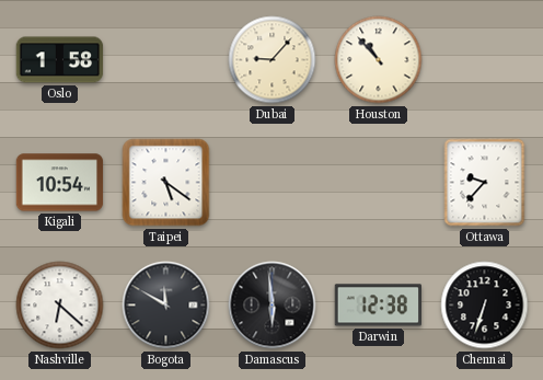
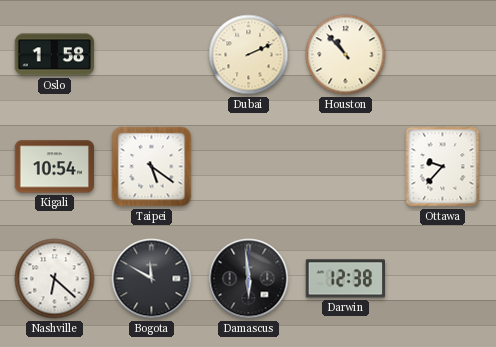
Dubai: 9:07 -> 2:11 (249, 55)
Chennai: 6:33 -> none (485, 306)
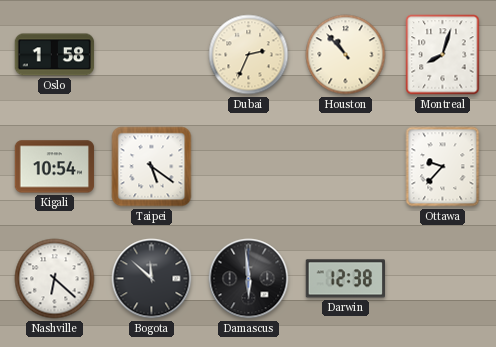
Dubai: 2:11 -> 2:34 (249, 55)
Montreal: none -> 8:03 (443, 55)
Bogota: 11:50 -> 11:52 (152, 279)
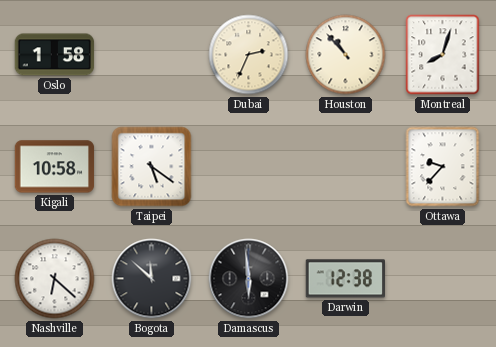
Kigali: 10:54 -> 10:58 (55, 167)
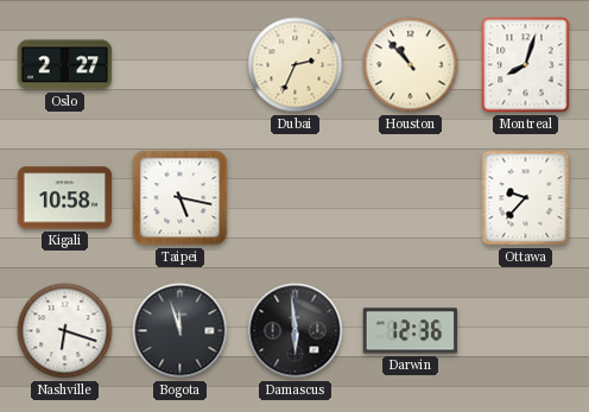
Oslo: 1:58 -> 2:27 (65, 65)
Taipei: 5:21 -> 5:17 (180, 198)
Nashville: 6:22 -> 6:18 (65, 331)
Bogota: 11:52 -> 11:57 (180, 331)
Darwin: 12:38 -> 12:36 (410, 331)
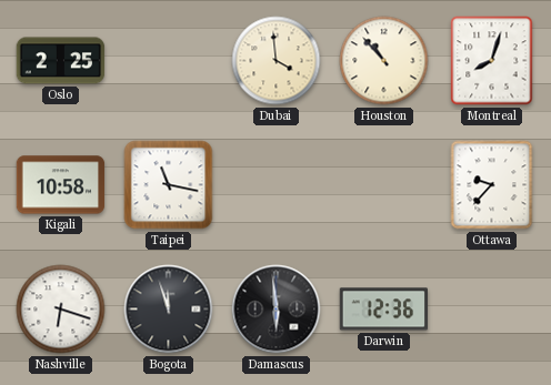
Oslo: 2:27 -> 2:25 (61, 61)
Dubai: 2:34 -> 3:59 (277, 61)
Taipei: 5:17 -> 11:17 (169, 185)
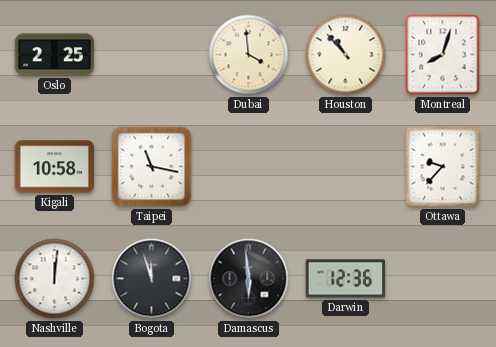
Nashville: 6:18 -> 12:01 (55, 279)
